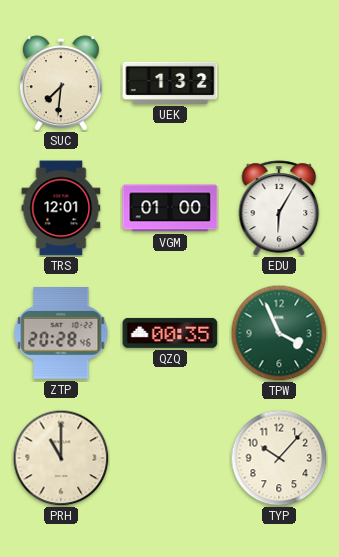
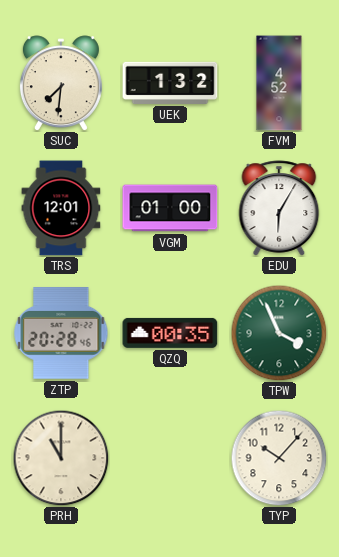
FVM: none -> 4:52 (279, 83)
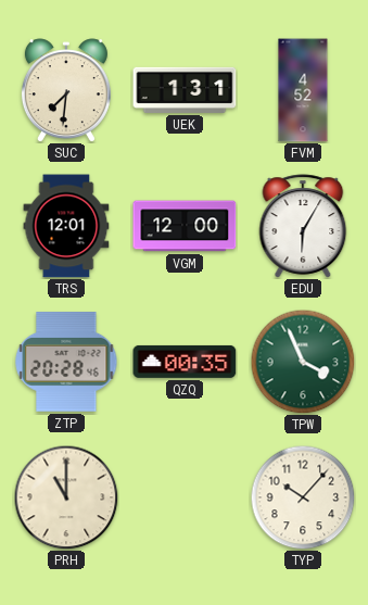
UEK: 1:32 -> 1:31 (185, 90)
VGM: 01:00 -> 12:00 (185, 226)
